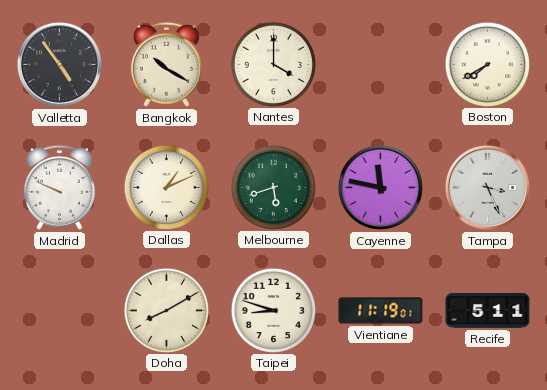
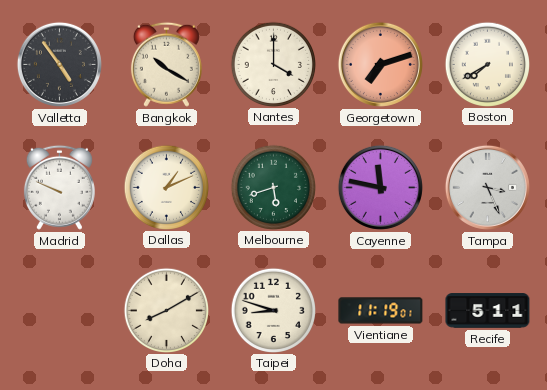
Georgetown: none -> 7:12 (380, 64)
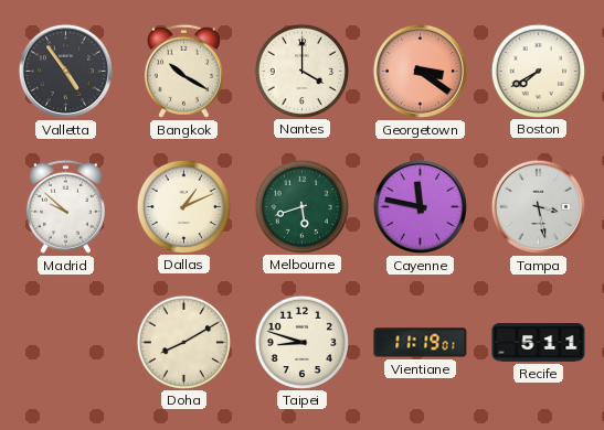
Georgetown: 7:12 -> 3:21 (420, 71)
Madrid: 9:49 -> 9:52 (65, 206)
Tampa: 3:26 -> 3:28 (538, 206)
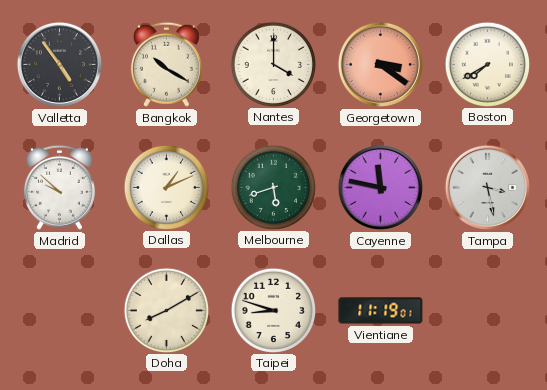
Recife: 5:11 -> none (539, 343)
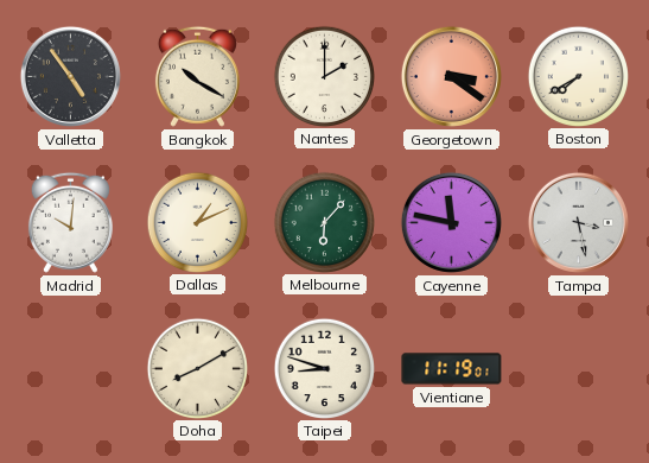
Nantes: 4:00 -> 2:00 (324, 76)
Madrid: 9:52 -> 10:01 (70, 222)
Melbourne: 5:42 -> 6:07 (324, 222)
